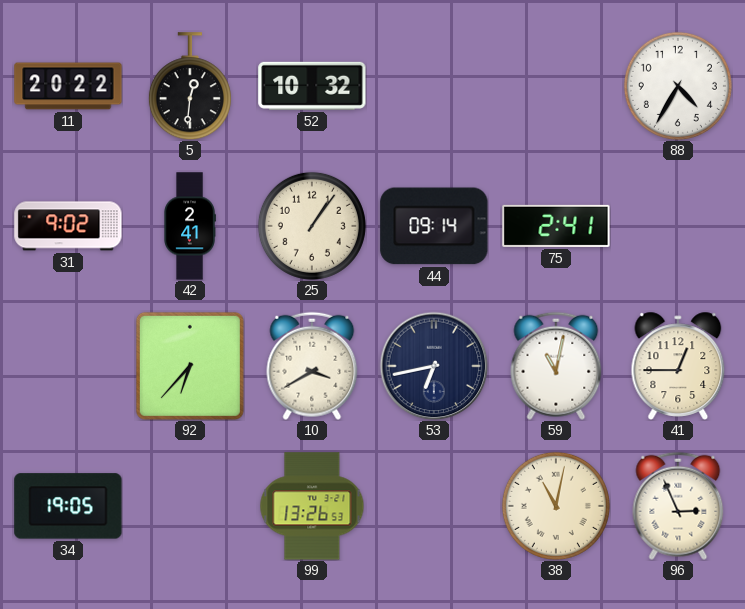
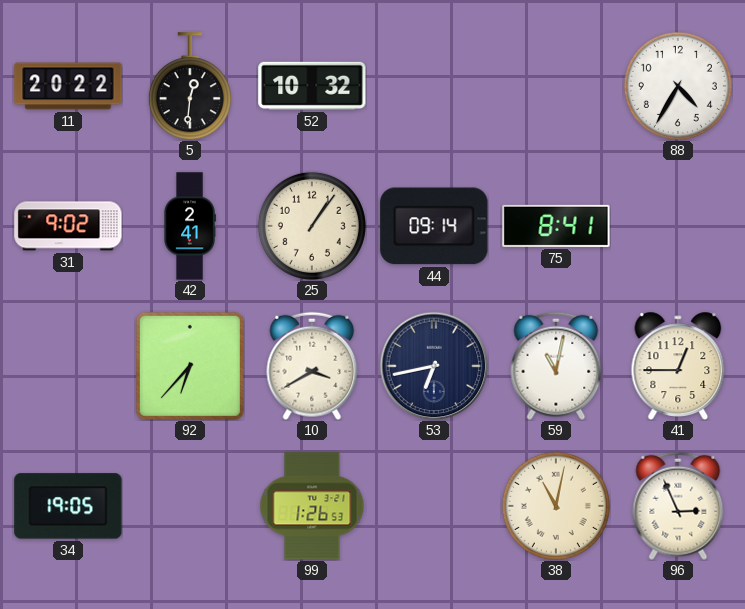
75: 2:41 -> 8:41 (556, 226)
99: 13:26 -> 1:26 (312, 506)
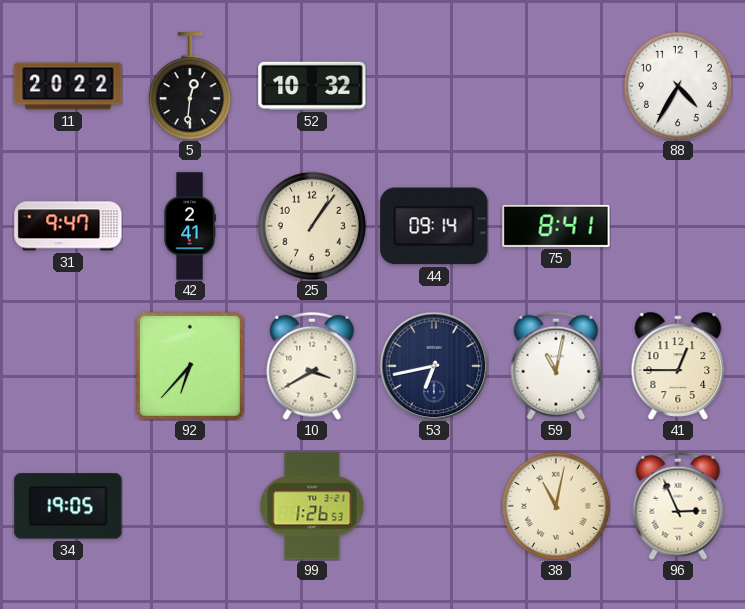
31: 9:02 -> 9:47 (68, 226)
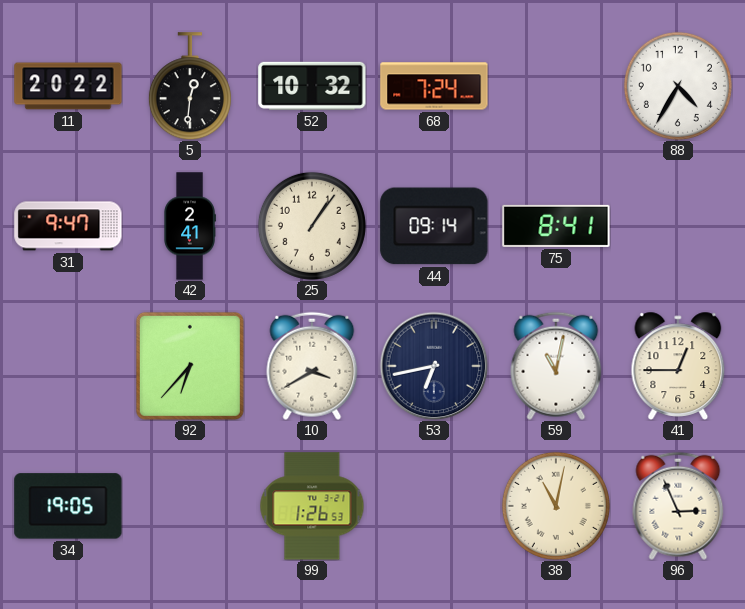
68: none -> 7:24 (434, 86)
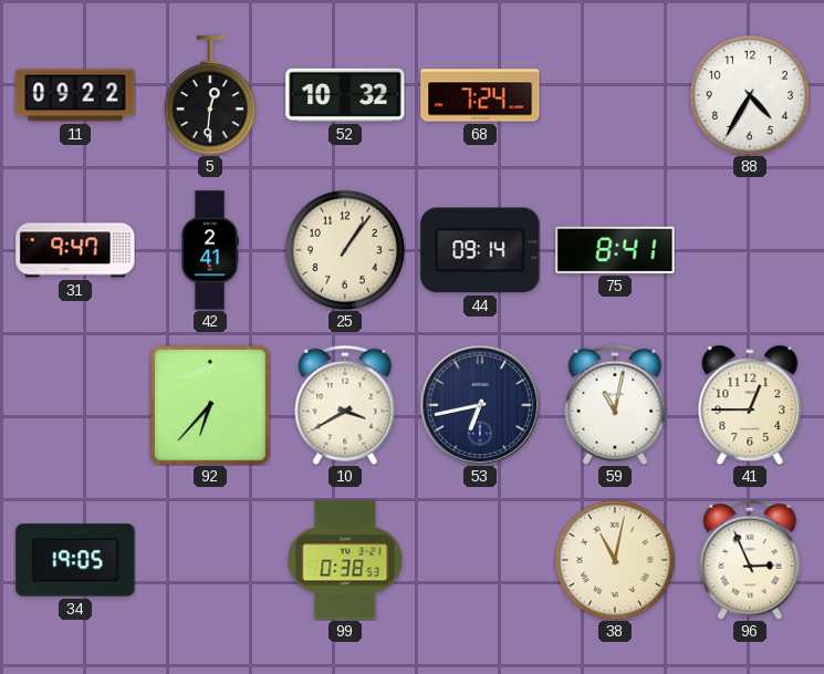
11: 20:22 -> 09:22 (75, 95)
99: 1:26 -> 0:38 (345, 560)
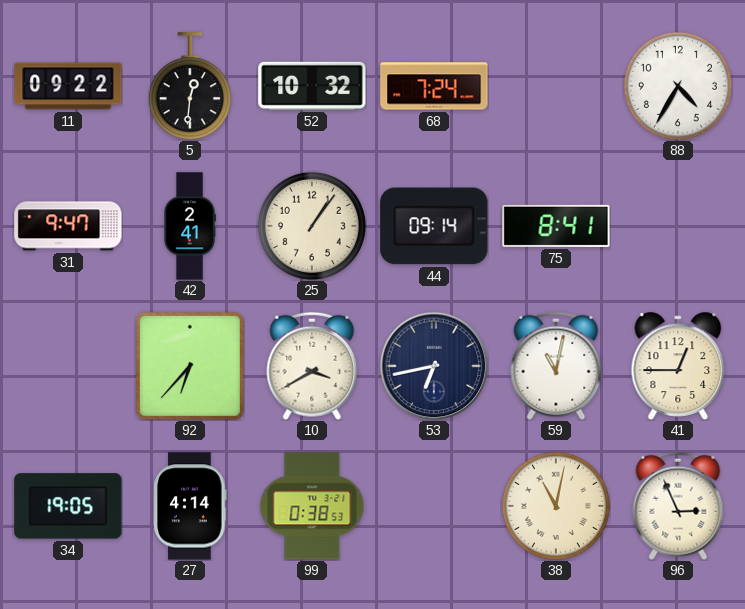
27: none -> 4:14 (190, 506)
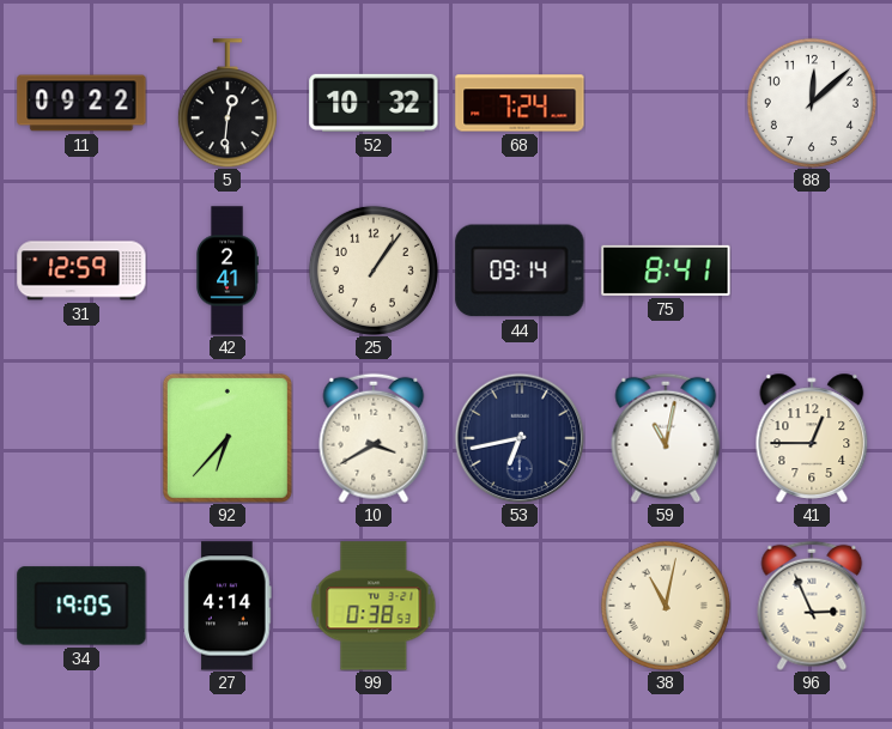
88: 4:35 -> 12:08 (812, 103)
31: 9:47 -> 12:59 (81, 271)
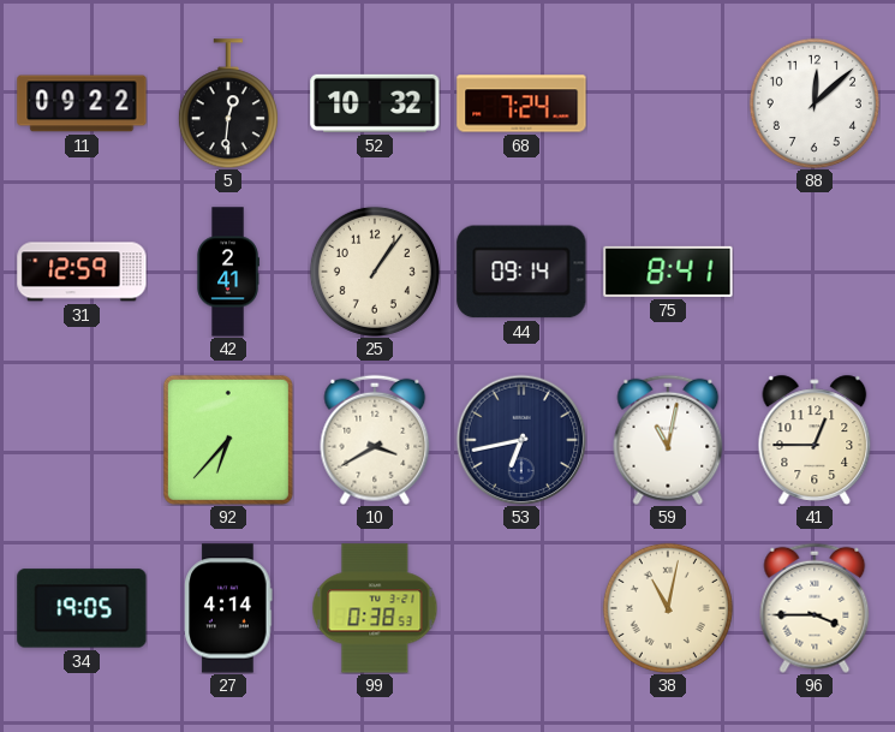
96: 2:56 -> 3:45 (815, 608)
